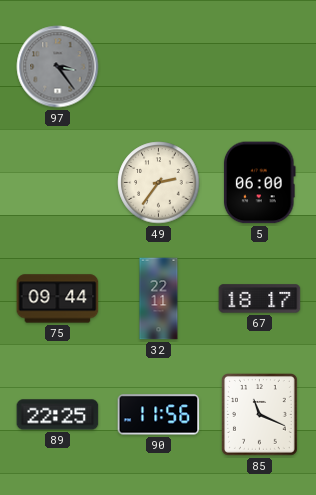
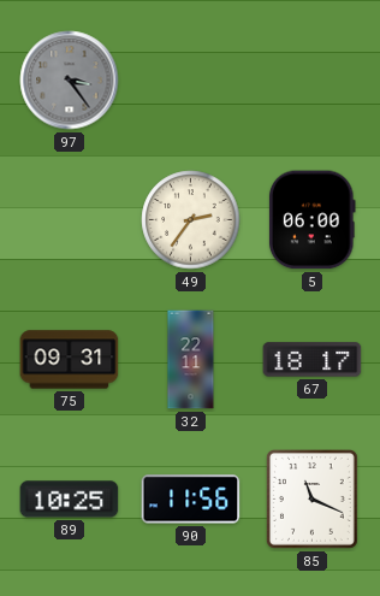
75: 09:44 -> 09:31 (70, 360)
89: 22:25 -> 10:25 (70, 500)
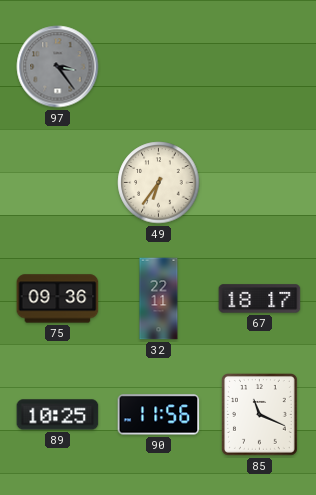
49: 2:36 -> 6:36 (159, 183)
5: 06:00 -> none (313, 220)
75: 09:31 -> 09:36 (58, 299)
